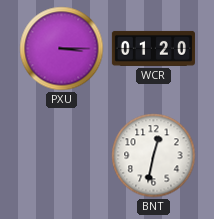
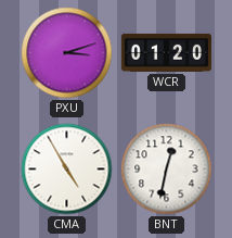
PXU: 3:15 -> 3:12 (67, 53)
CMA: none -> 4:55 (67, 170)
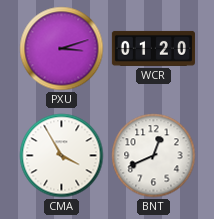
CMA: 4:55 -> 3:55 (62, 156)
BNT: 12:32 -> 12:41 (154, 156)
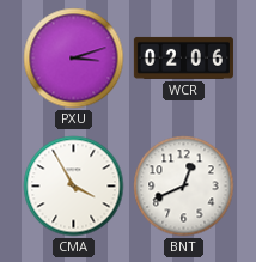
WCR: 01:20 -> 02:06 (183, 57)
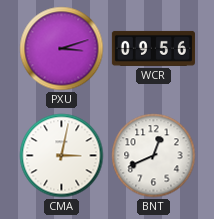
WCR: 02:06 -> 09:56 (153, 48)
CMA: 3:55 -> 3:02 (62, 156)
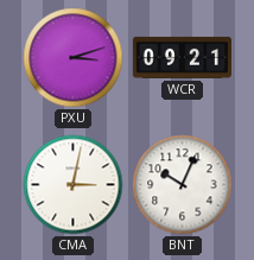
WCR: 09:56 -> 09:21 (182, 57)
BNT: 12:41 -> 10:04 (183, 185)
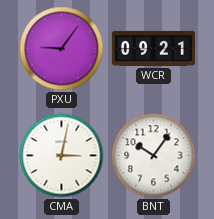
PXU: 3:12 -> 9:06 (62, 49)
BNT: 10:04 -> 10:06 (154, 156)
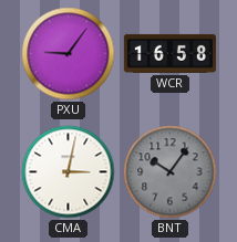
WCR: 09:21 -> 16:58 (169, 53)
BNT dial: white -> grey (171, 172)
